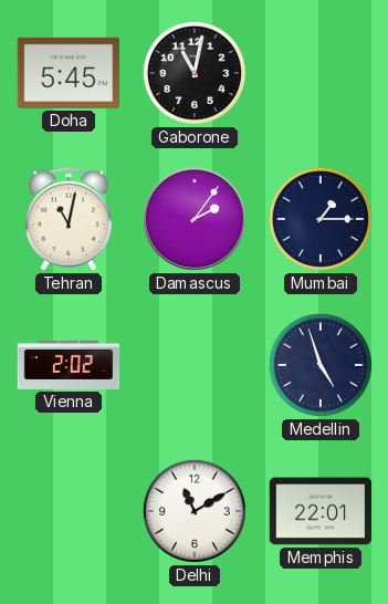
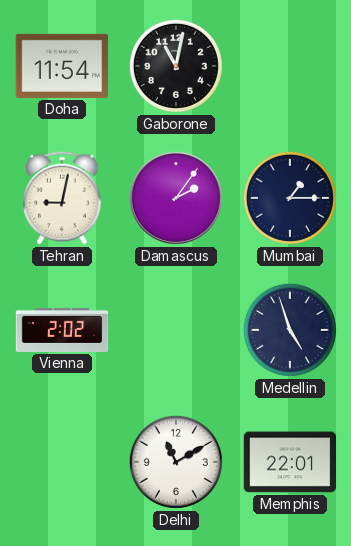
Doha: 5:45 -> 11:54 (62, 66)
Tehran: 11:02 -> 9:02 (62, 198)
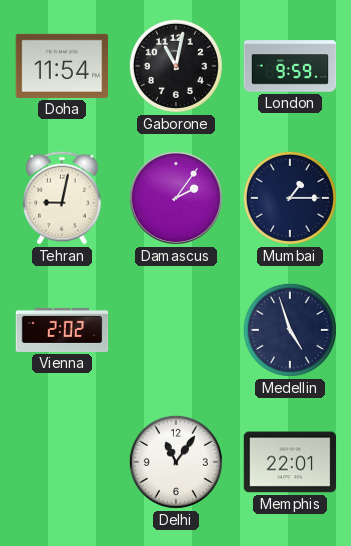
London: none -> 9:59 (290, 66)
Delhi: 11:10 -> 11:06 (176, 462)
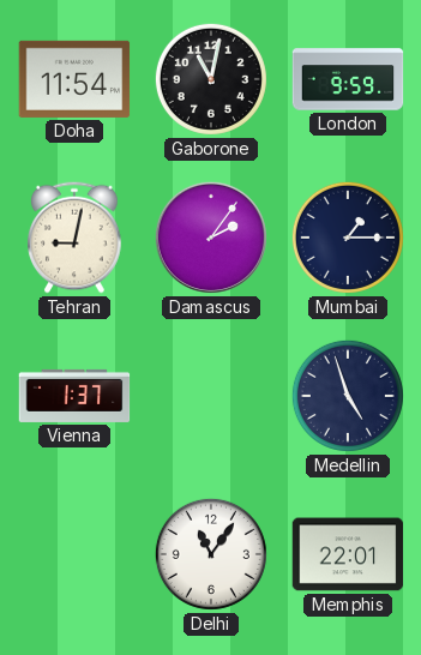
Vienna: 2:02 -> 1:37 (74, 396)
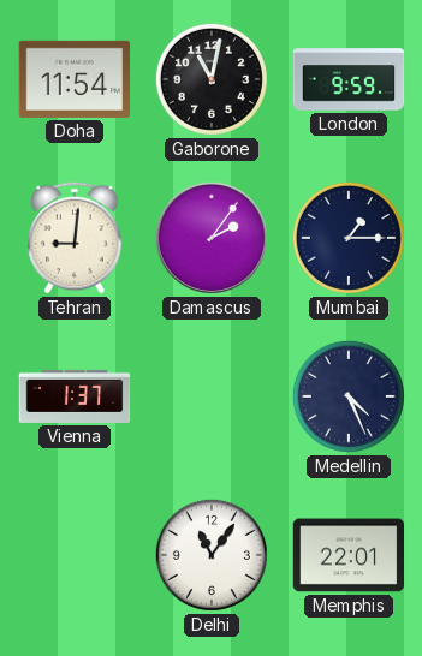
Tehran: 9:02 -> 9:01 (75, 238)
Medellin: 4:57 -> 4:26 (349, 396)
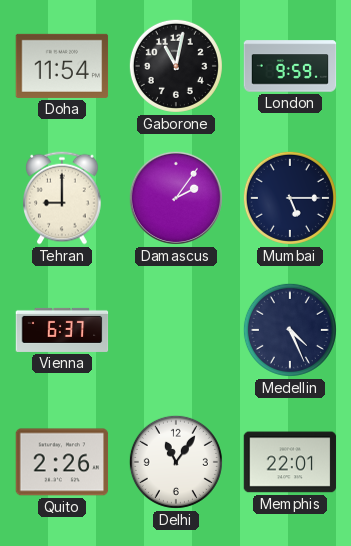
Tehran: 9:01 -> 9:00 (62, 198)
Mumbai: 1:15 -> 5:15 (290, 198)
Vienna: 1:37 -> 6:37 (62, 330)
Quito: none -> 2:26 (62, 462)
